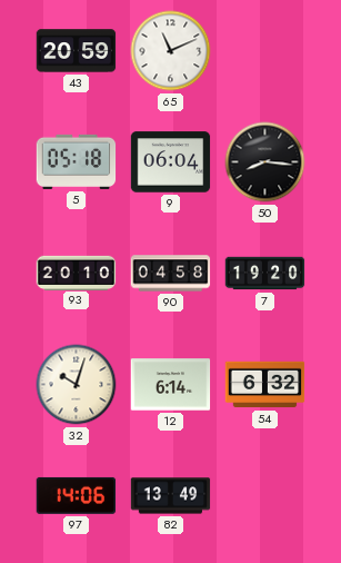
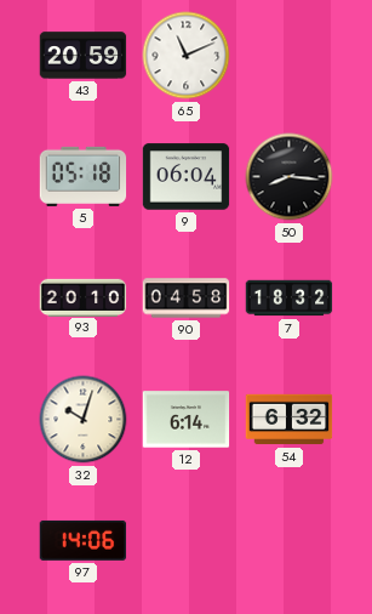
7: 19:20 -> 18:32 (290, 299)
82: 13:49 -> none (171, 496)
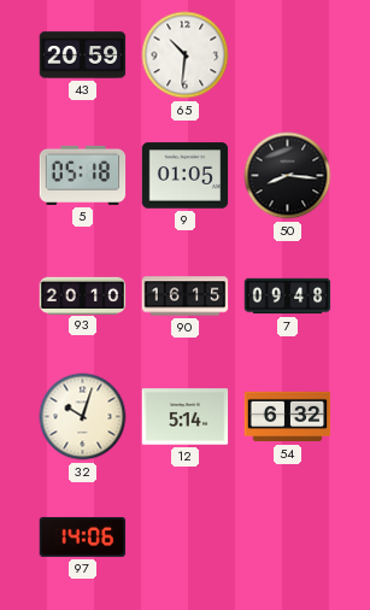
65: 11:11 -> 10:31 (186, 55)
9: 06:04 -> 01:05 (186, 176)
90: 04:58 -> 16:15 (186, 297)
7: 18:32 -> 09:48 (288, 297)
12: 6:14 -> 5:14 (186, 417)
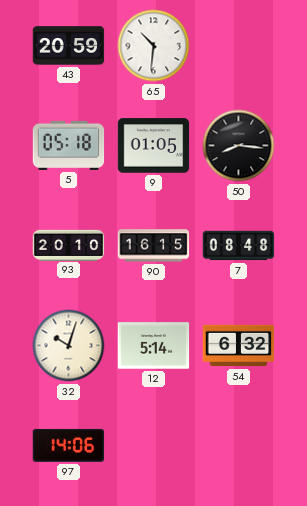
7: 09:48 -> 08:48 (239, 246)
